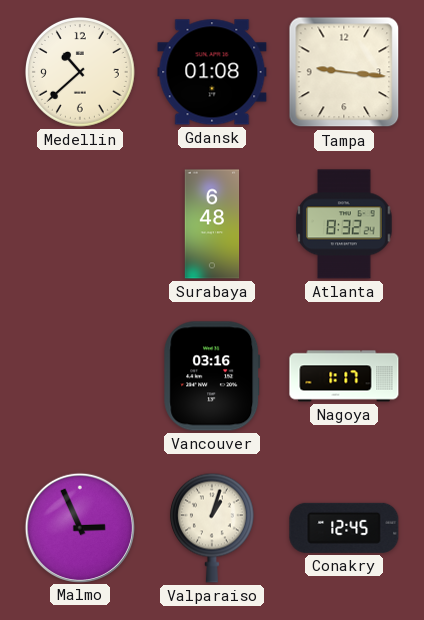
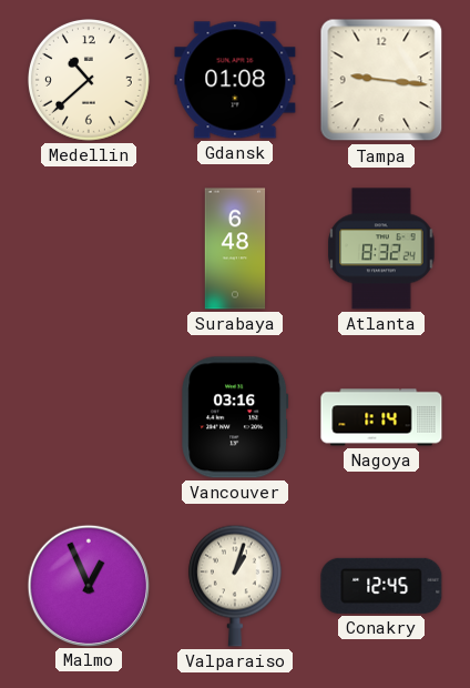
Nagoya: 1:17 -> 1:14 (381, 417)
Malmo: 2:56 -> 12:56 (88, 585)
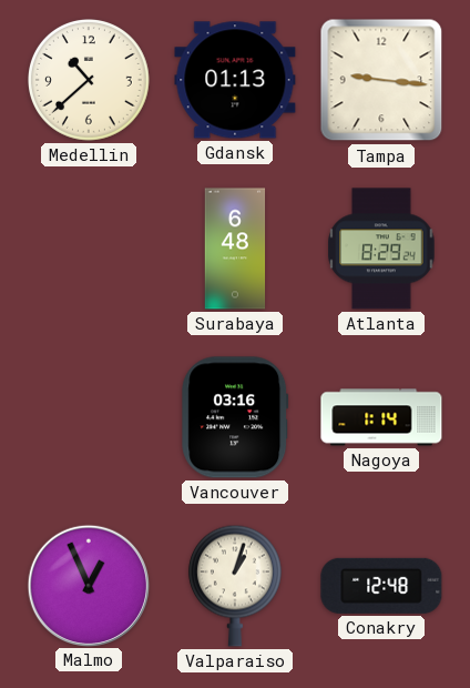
Gdansk: 01:08 -> 01:13 (235, 80)
Atlanta: 8:32 -> 8:29 (381, 249)
Conakry: 12:45 -> 12:48 (381, 586)
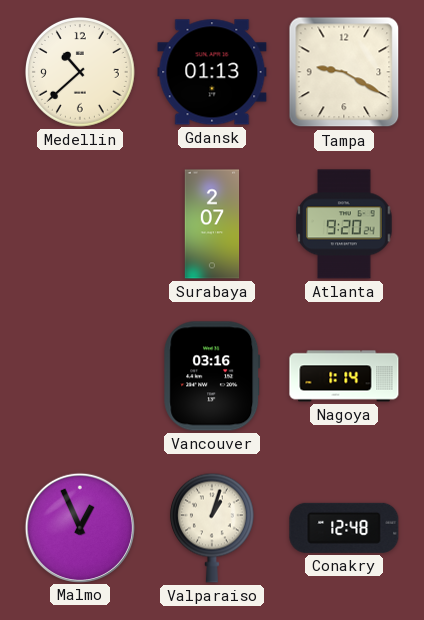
Tampa: 9:16 -> 9:20 (344, 72)
Surabaya: 6:48 -> 2:07 (212, 224)
Atlanta: 8:29 -> 9:20 (344, 224)
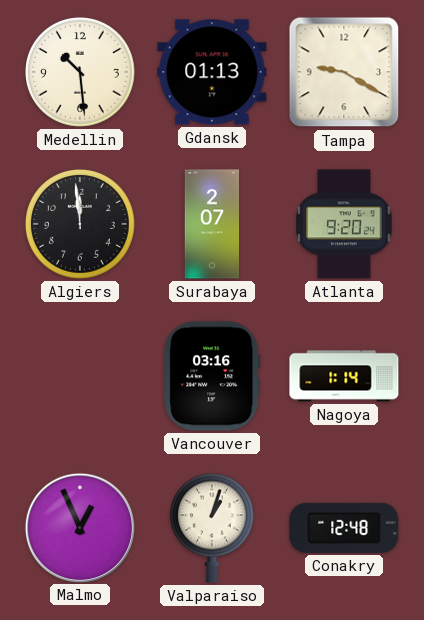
Medellin: 10:38 -> 10:29 (81, 73)
Algiers: none -> 11:59 (81, 225)
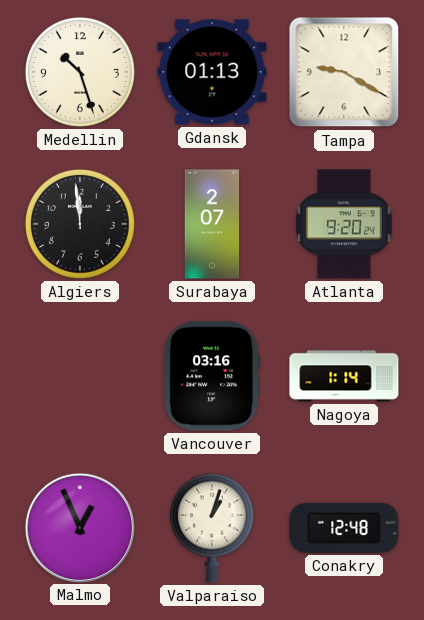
Medellin: 10:29 -> 10:27 (81, 73)
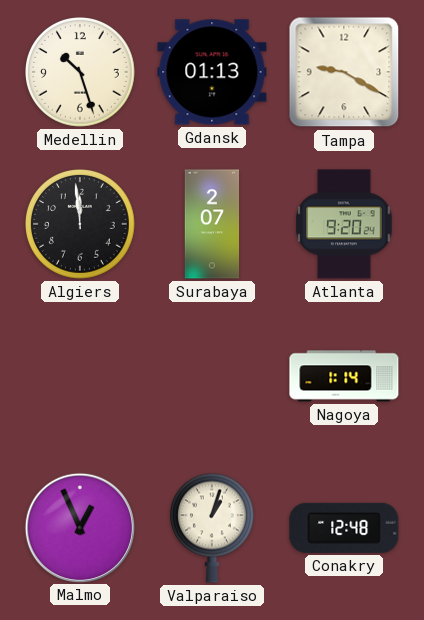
Vancouver: 03:16 -> none (212, 376)
